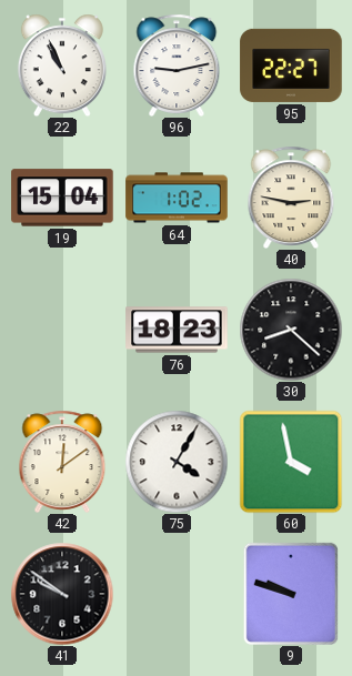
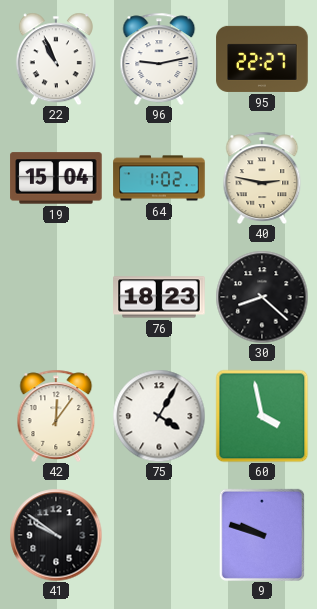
42: 12:09 -> 12:06 (56, 415)
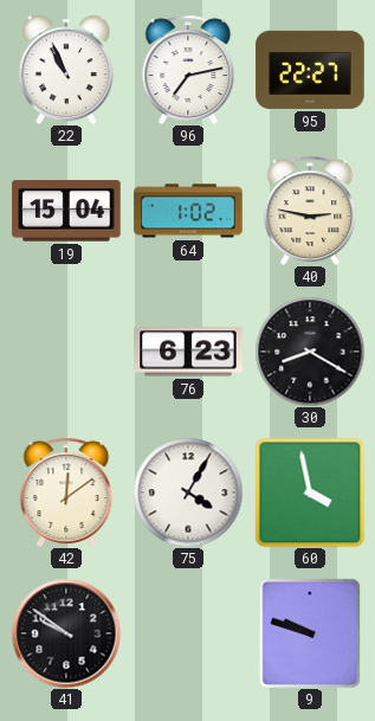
96: 9:13 -> 7:13 (188, 69)
76: 18:23 -> 6:23 (188, 352)
30: 8:22 -> 8:20 (310, 352)
42: 12:06 -> 12:09 (66, 491)
